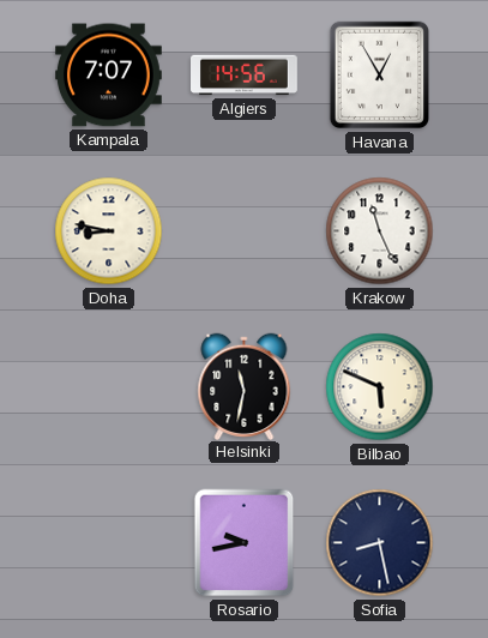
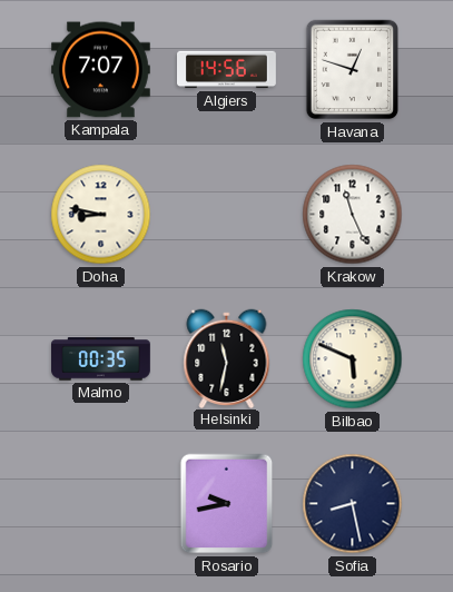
Havana: 12:55 -> 12:48 (353, 70)
Malmo: none -> 00:35 (101, 359)
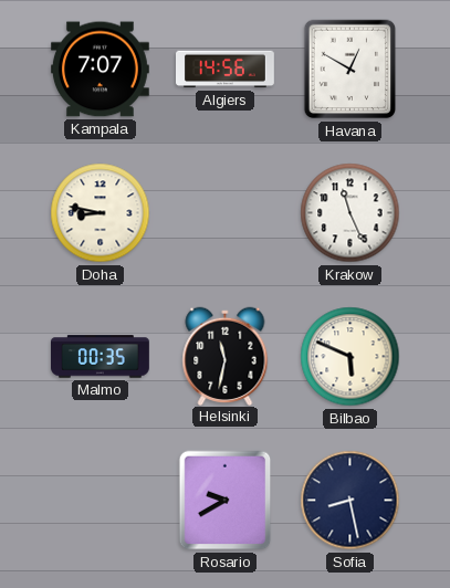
Havana: 12:48 -> 12:50 (350, 70)
Rosario: 9:43 -> 9:40 (226, 501)
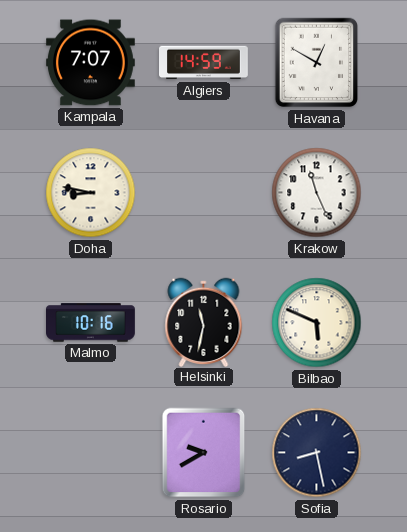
Algiers: 14:56 -> 14:59 (204, 63)
Malmo: 00:35 -> 10:16 (91, 323)
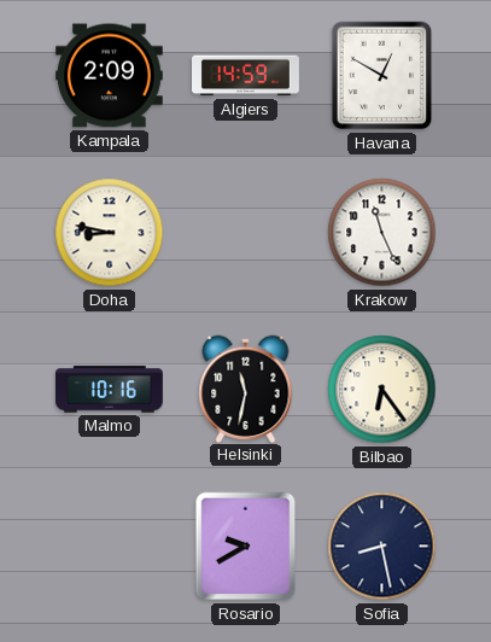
Kampala: 7:07 -> 2:09 (110, 76)
Bilbao: 5:49 -> 6:24 (382, 390)
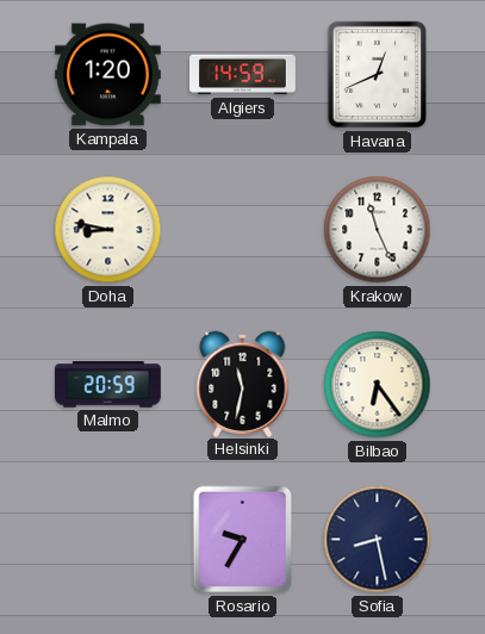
Kampala: 2:09 -> 1:20 (108, 75)
Havana: 12:50 -> 12:41 (378, 75)
Malmo: 10:16 -> 20:59 (108, 385)
Rosario: 9:40 -> 9:35 (243, 540)
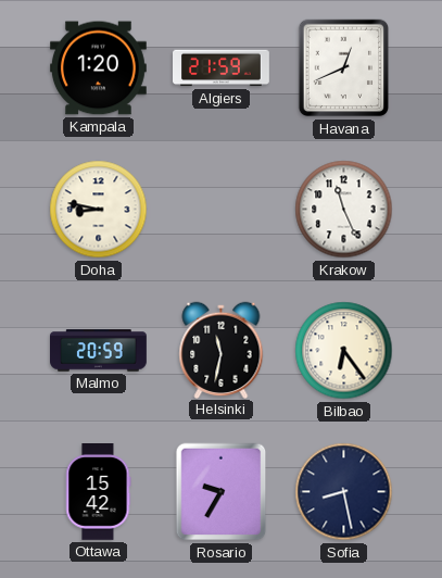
Algiers: 14:59 -> 21:59 (222, 68)
Ottawa: none -> 15:42 (99, 492)
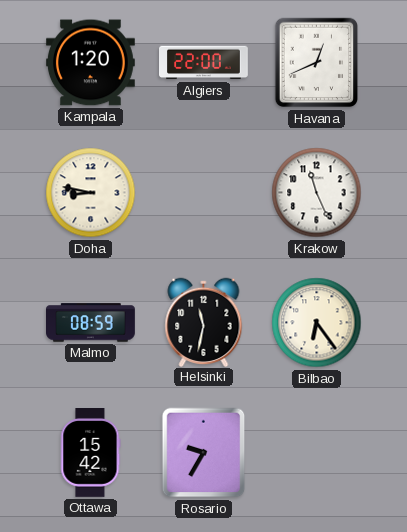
Algiers: 21:59 -> 22:00 (204, 63)
Malmo: 20:59 -> 08:59 (91, 323)
Sofia: 8:28 -> none (344, 492)
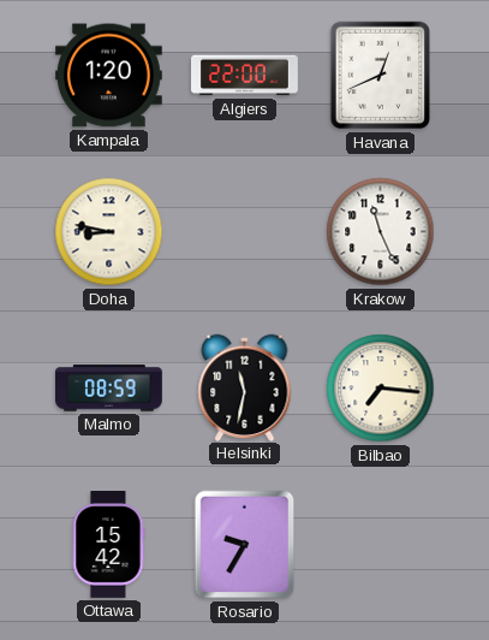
Bilbao: 6:24 -> 7:16 (381, 389)
